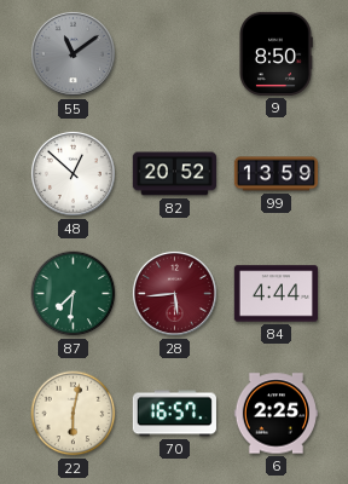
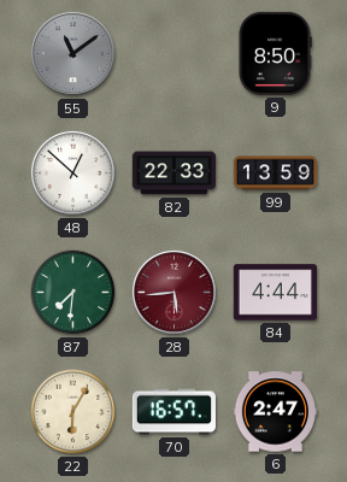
82: 20:52 -> 22:33 (173, 174)
22: 6:02 -> 6:05 (73, 412)
6: 2:25 -> 2:47 (275, 412)
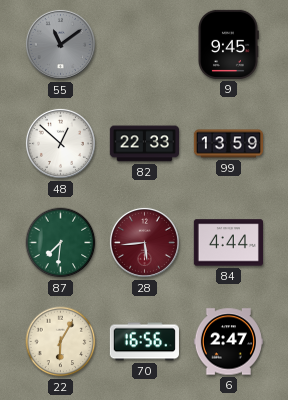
9: 8:50 -> 9:45 (228, 44)
70: 16:57 -> 16:56 (144, 342)
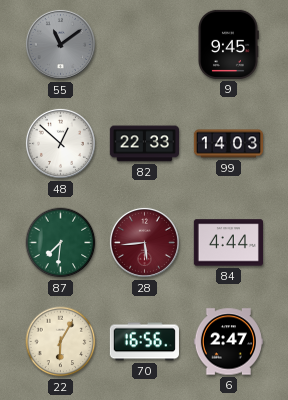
99: 13:59 -> 14:03 (228, 144)
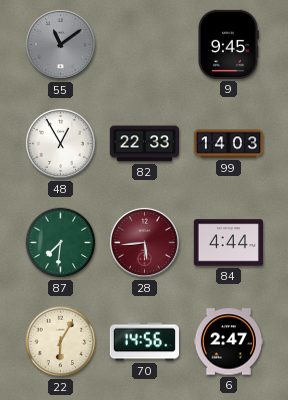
48: 12:52 -> 12:55 (60, 143)
70: 16:56 -> 14:56 (144, 342)
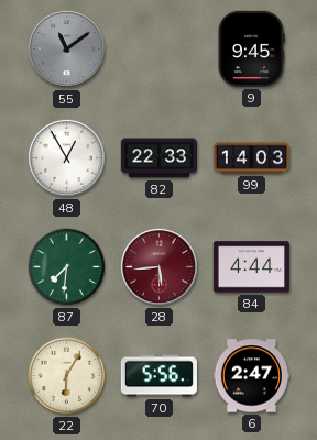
70: 14:56 -> 5:56 (158, 376)
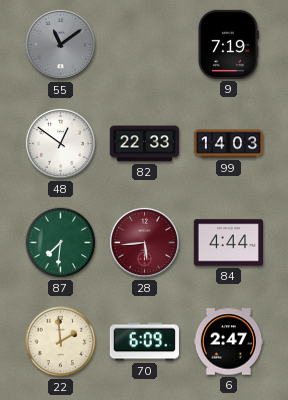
9: 9:45 -> 7:19 (228, 44)
48: 12:55 -> 12:51 (60, 143)
22: 6:05 -> 1:59 (61, 342)
70: 5:56 -> 6:09 (144, 342)
